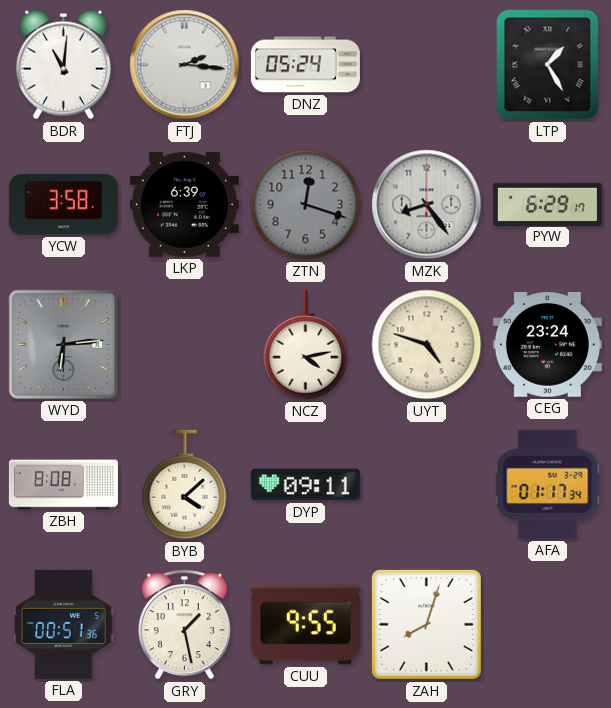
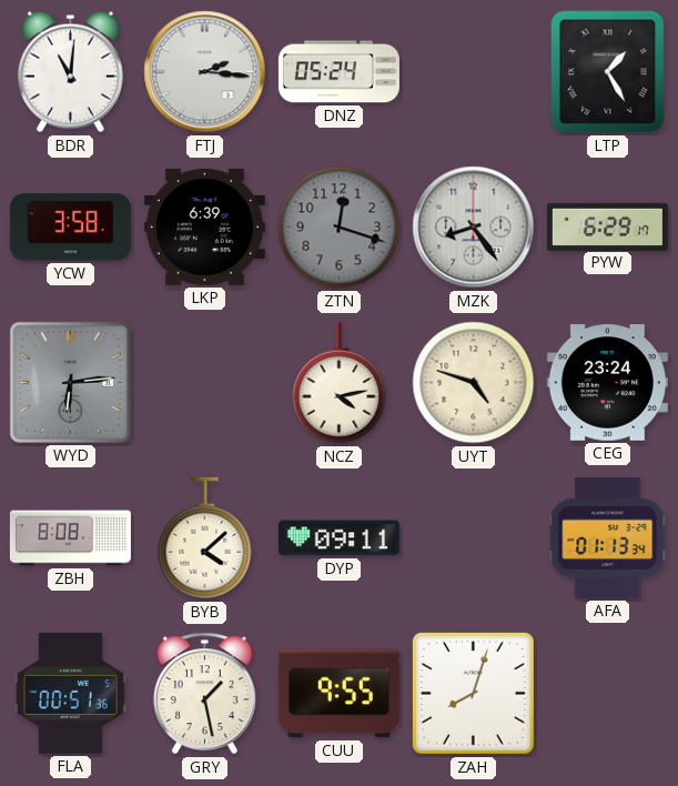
AFA: 01:17 -> 01:13 (608, 537)
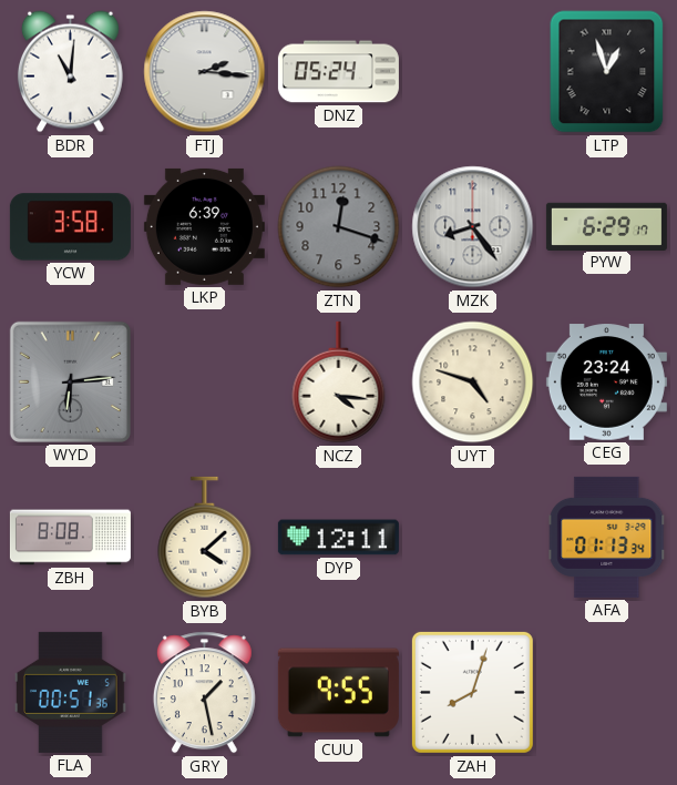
LTP: 1:25 -> 12:57 (607, 72)
NCZ: 4:13 -> 4:16 (339, 383)
DYP: 09:11 -> 12:11 (338, 538)
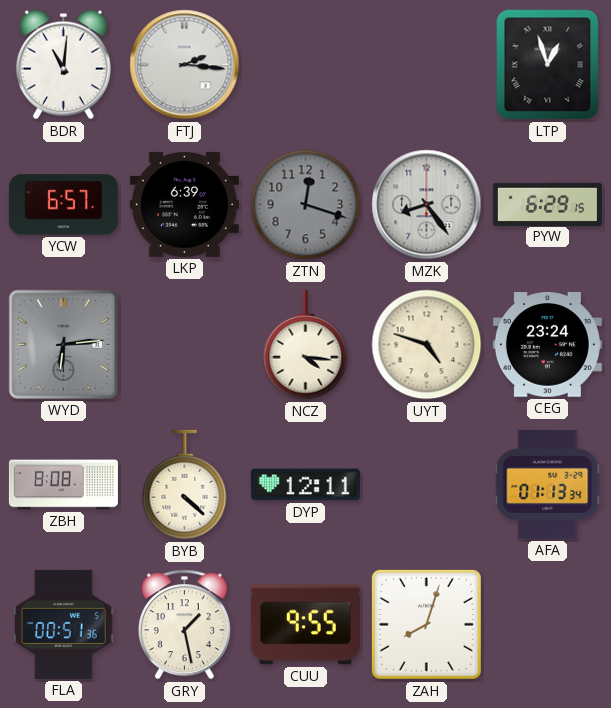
DNZ: 05:24 -> none (338, 72)
YCW: 3:58 -> 6:57 (63, 205)
PYW: 6:29:17 -> 6:29:15 (547, 204)
BYB: 4:08 -> 4:22 (185, 485)
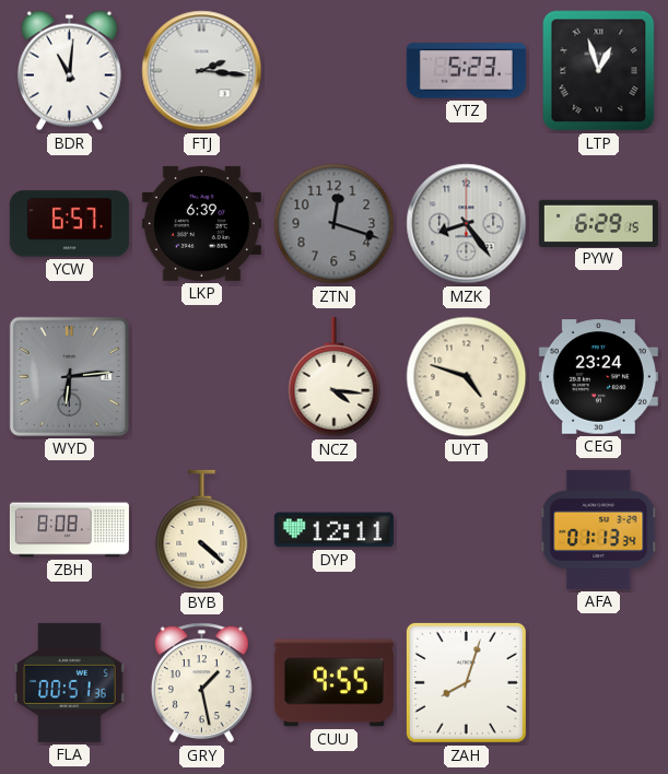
YTZ: none -> 5:23 (466, 71)
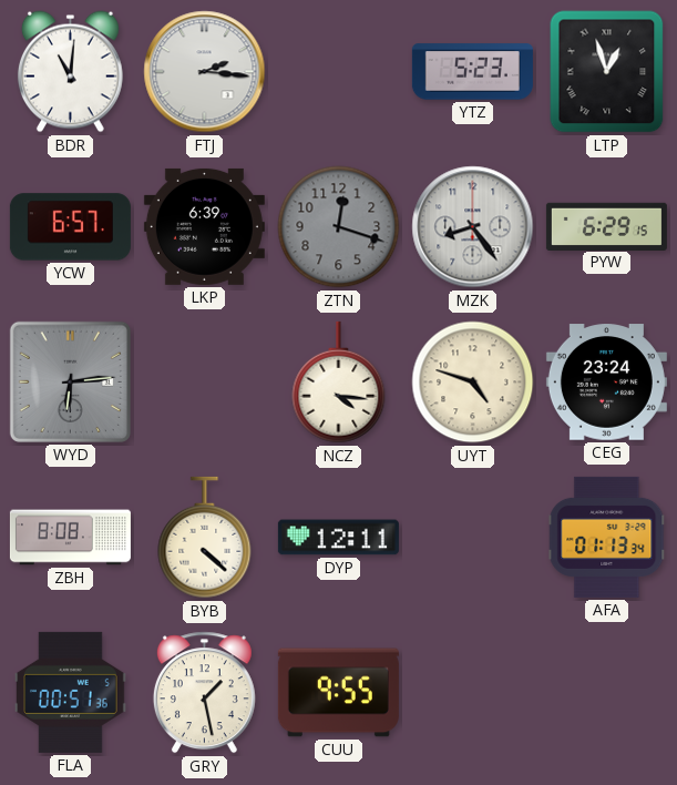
ZAH: 8:03 -> none (466, 682)
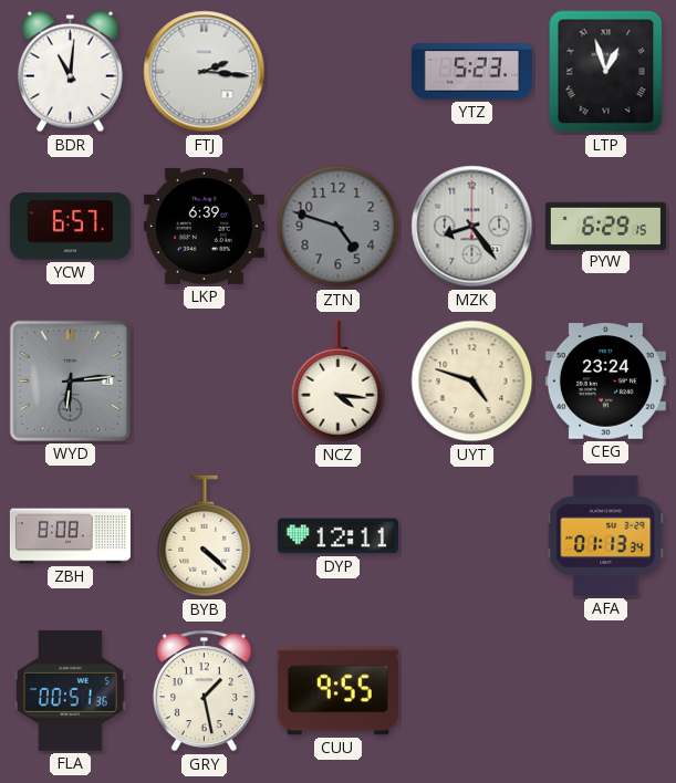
ZTN: 12:18 -> 4:48 (339, 227)
